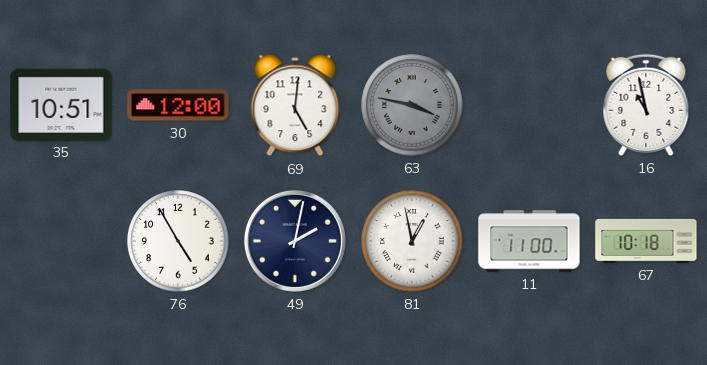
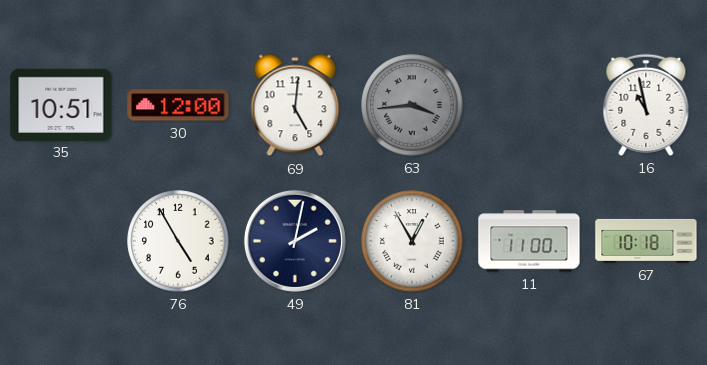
63: 3:47 -> 3:44 (412, 105)
81: 12:58 -> 12:55 (412, 241)
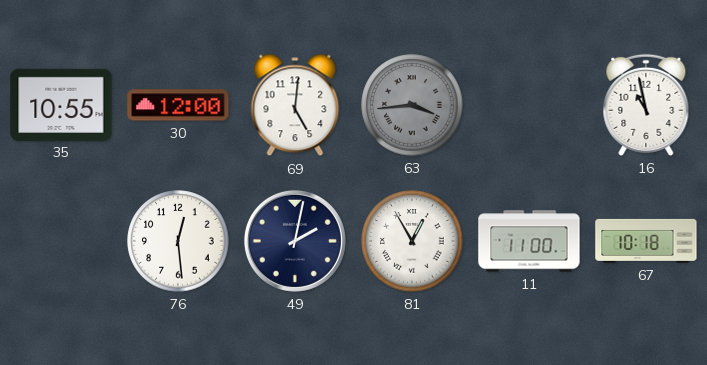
35: 10:51 -> 10:55 (61, 104)
76: 4:55 -> 12:29 (178, 241)
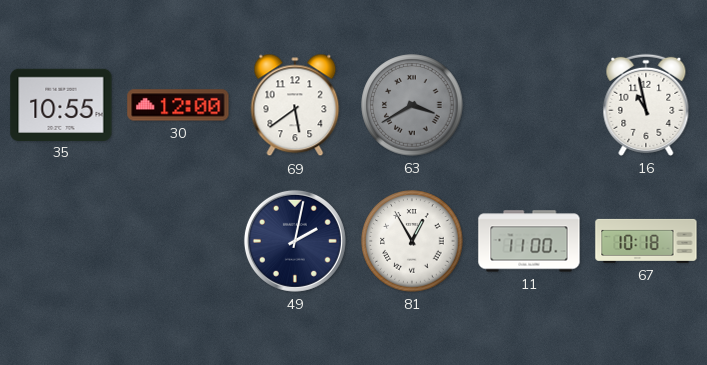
69: 5:01 -> 5:39 (295, 105)
63: 3:44 -> 3:40 (412, 105)
76: 12:29 -> none (178, 241)
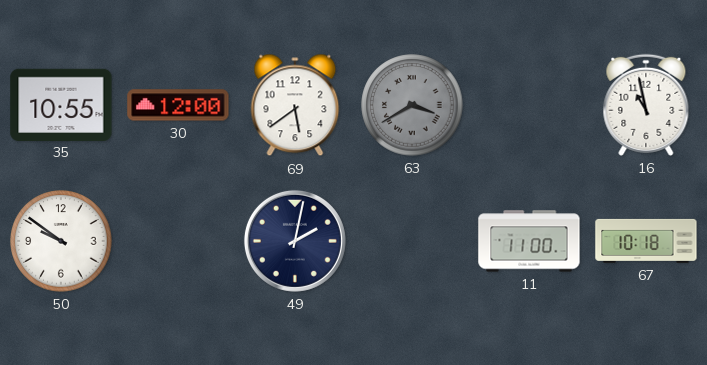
50: none -> 9:51 (61, 241)
81: 12:55 -> none (412, 241)
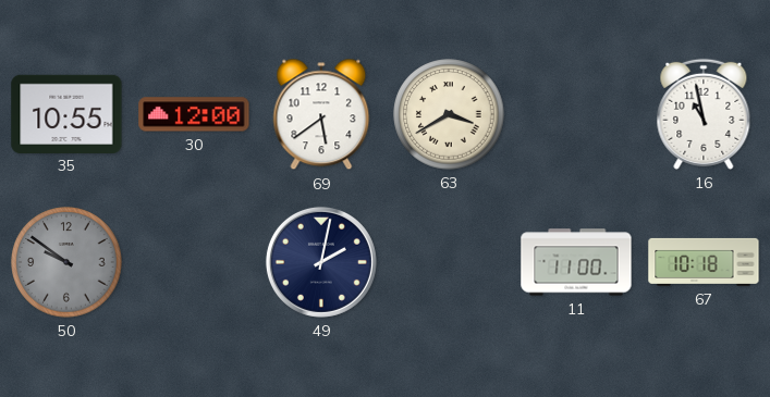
63 dial: grey -> cream (449, 114)
50 dial: white -> grey (66, 262)
